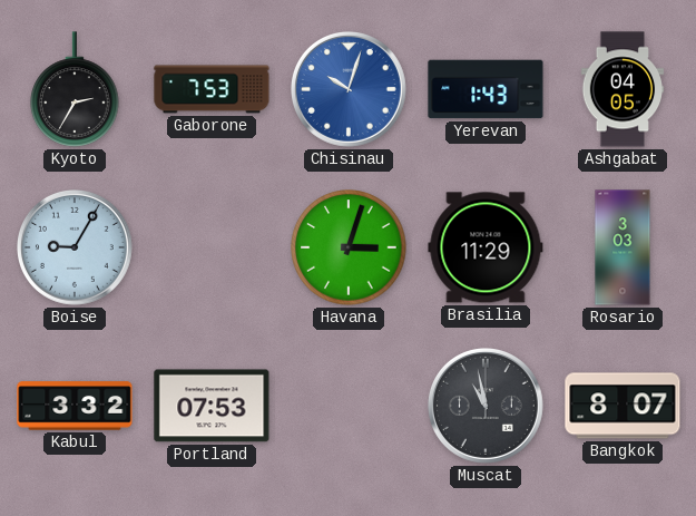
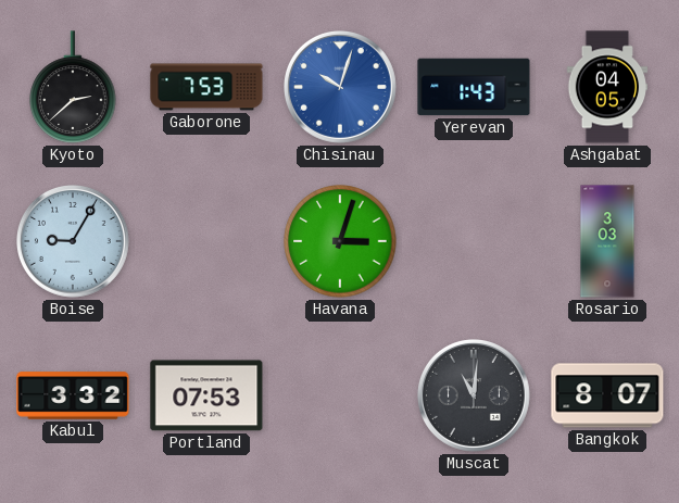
Kyoto: 2:35 -> 2:38 (73, 87)
Brasilia: 11:29 -> none (486, 247)
Muscat: 10:58 -> 11:01 (474, 395)
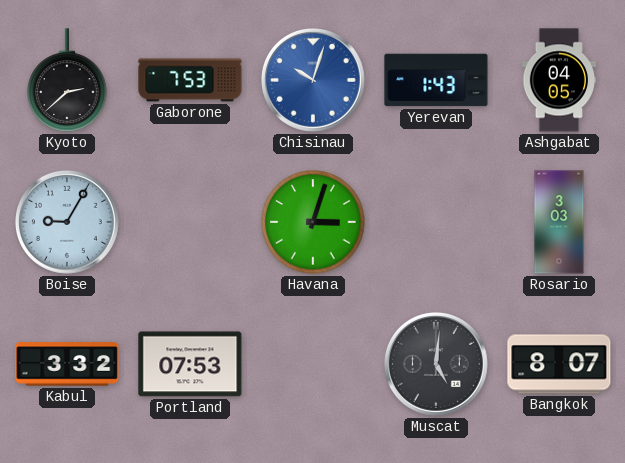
Muscat: 11:01 -> 5:01 (436, 364)
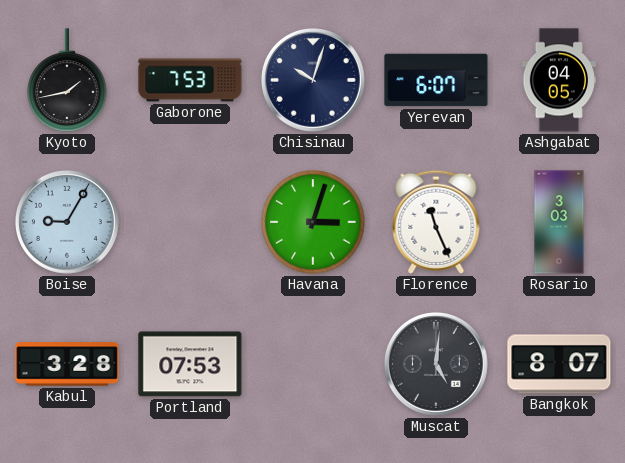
Kyoto: 2:38 -> 1:43 (67, 80)
Chisinau dial: blue -> navy (313, 80)
Yerevan: 1:43 -> 6:07 (436, 80)
Florence: none -> 11:26 (436, 222)
Kabul: 3:32 -> 3:28 (67, 364)
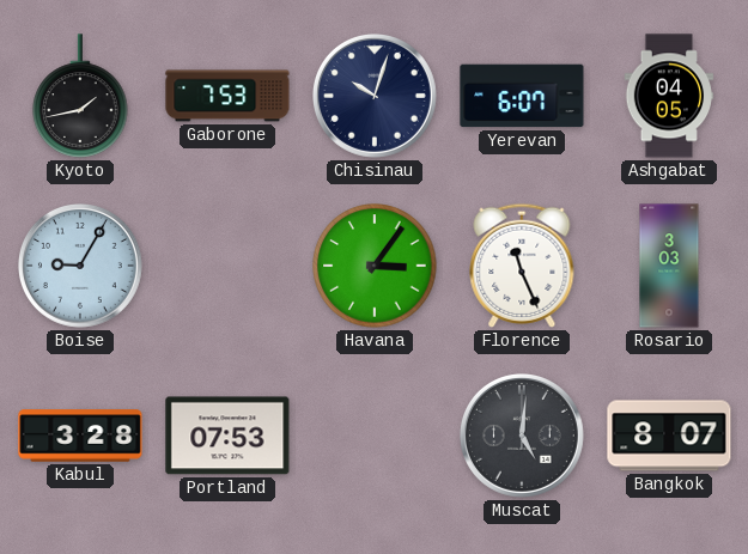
Havana: 3:03 -> 3:06 (375, 266)
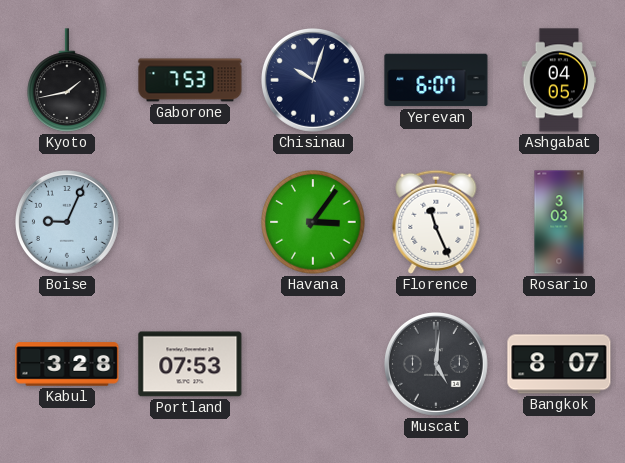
Boise: 9:05 -> 9:04 (67, 222)
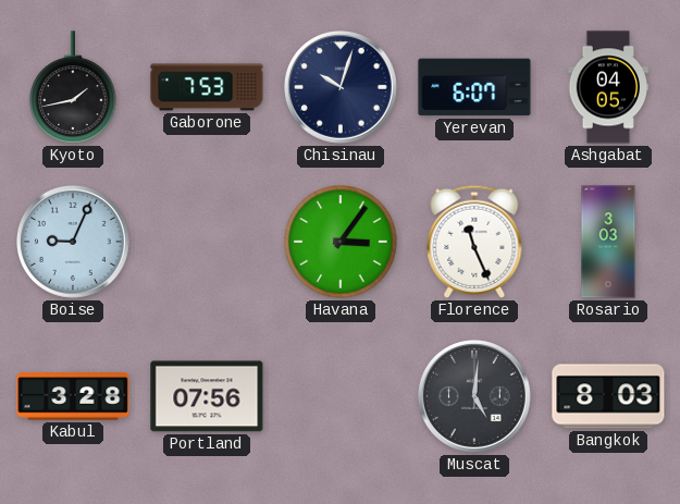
Portland: 07:53 -> 07:56 (207, 396)
Bangkok: 8:07 -> 8:03 (608, 396)
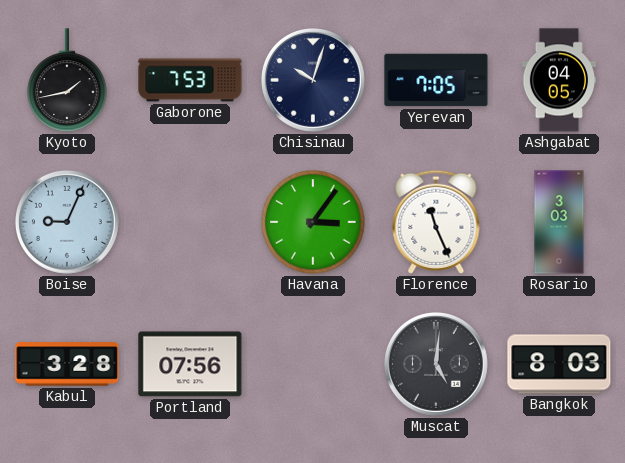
Yerevan: 6:07 -> 7:05 (436, 80)
